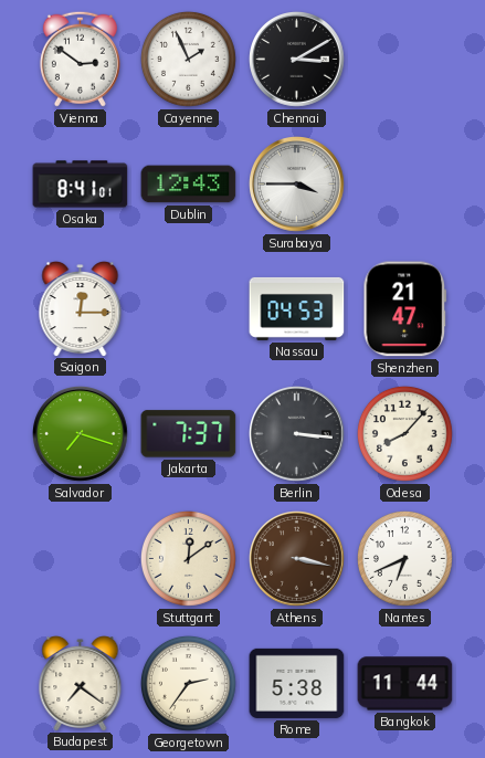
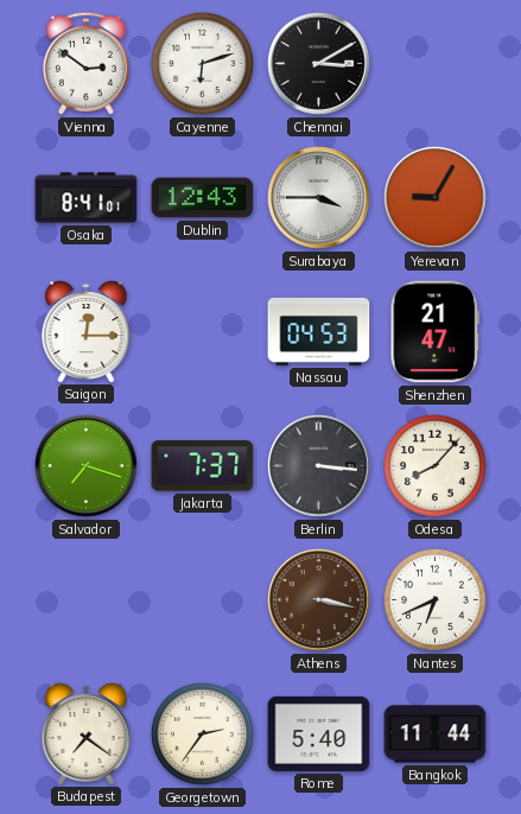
Cayenne: 1:56 -> 6:12 (202, 63)
Yerevan: none -> 9:05 (436, 198)
Stuttgart: 12:09 -> none (188, 558)
Rome: 5:38 -> 5:40 (319, 733)
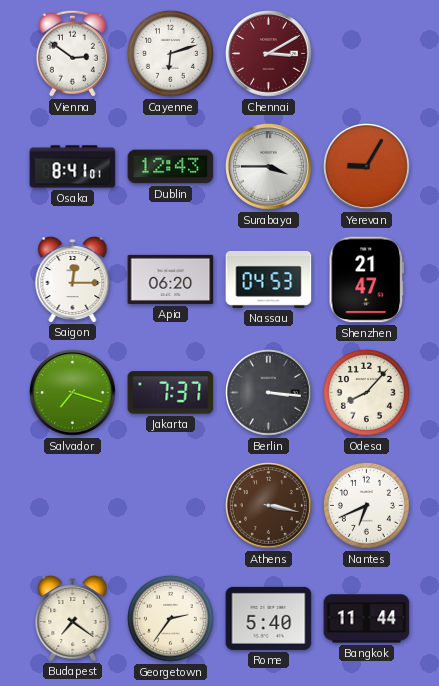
Chennai dial: black -> burgundy (269, 54)
Apia: none -> 06:20 (171, 279)
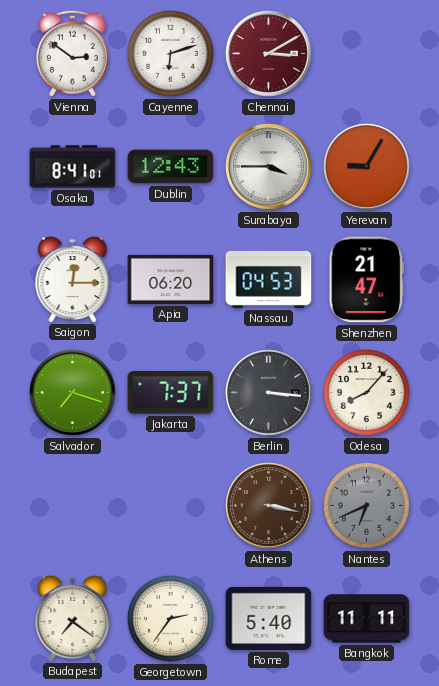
Nantes dial: white -> grey (366, 505)
Bangkok: 11:44 -> 11:11 (367, 619)
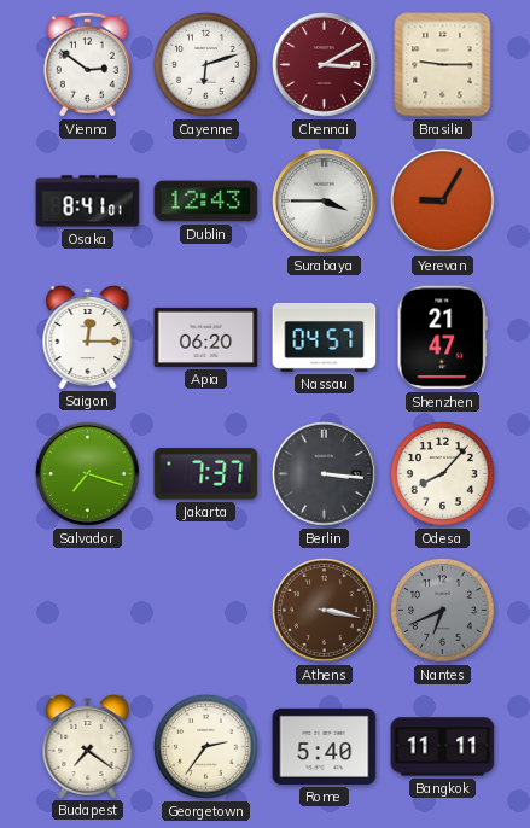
Brasilia: none -> 9:15 (443, 65)
Nassau: 04:53 -> 04:57 (325, 337)
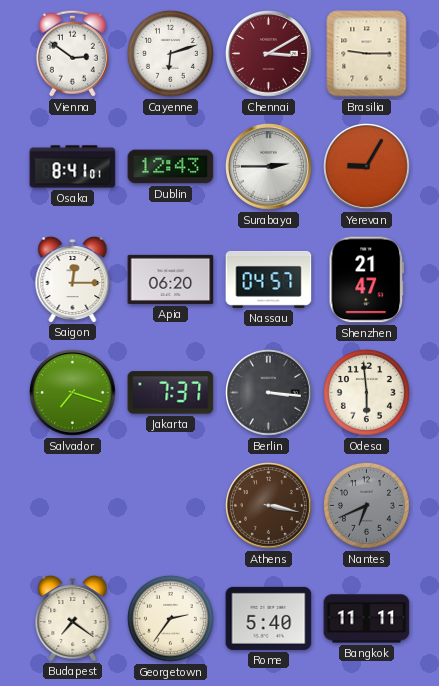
Surabaya: 3:45 -> 2:45 (269, 167)
Odesa: 8:07 -> 5:59 (366, 392)
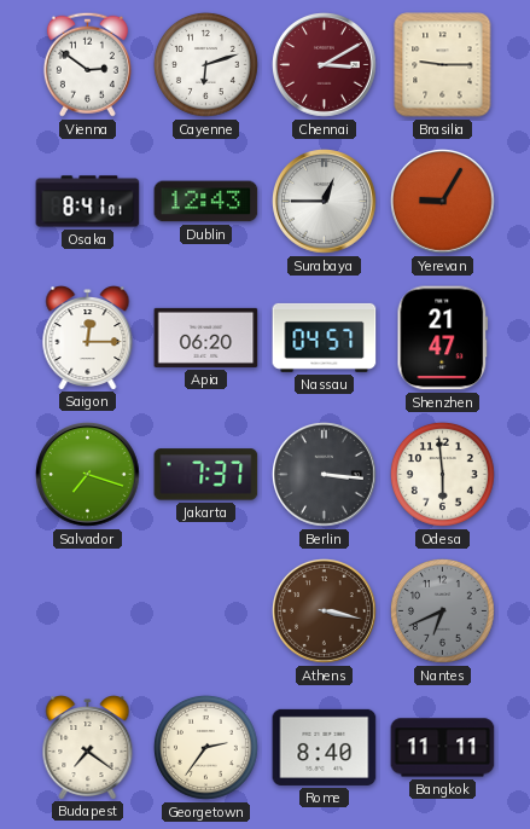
Surabaya: 2:45 -> 12:45 (325, 202)
Rome: 5:40 -> 8:40 (325, 747)
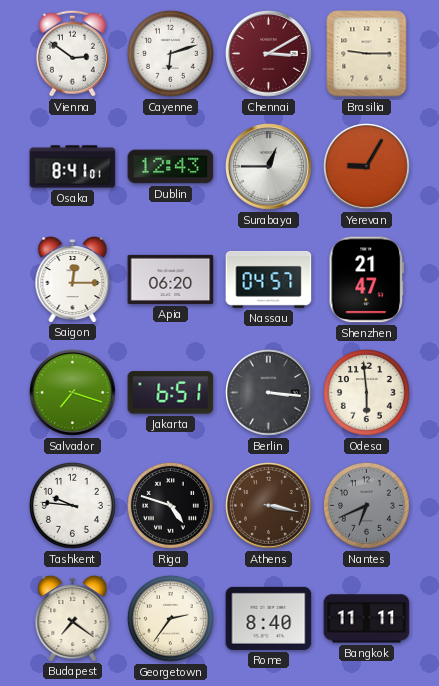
Jakarta: 7:37 -> 6:51 (171, 393)
Tashkent: none -> 9:46 (72, 505)
Riga: none -> 4:48 (170, 505)
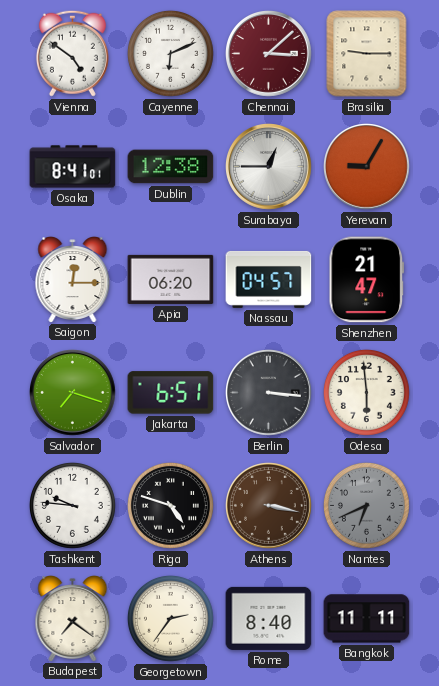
Vienna: 2:51 -> 4:51 (72, 53)
Cayenne: 6:12 -> 6:11 (170, 53)
Chennai: 3:10 -> 3:08 (269, 54)
Dublin: 12:43 -> 12:38 (171, 167)
